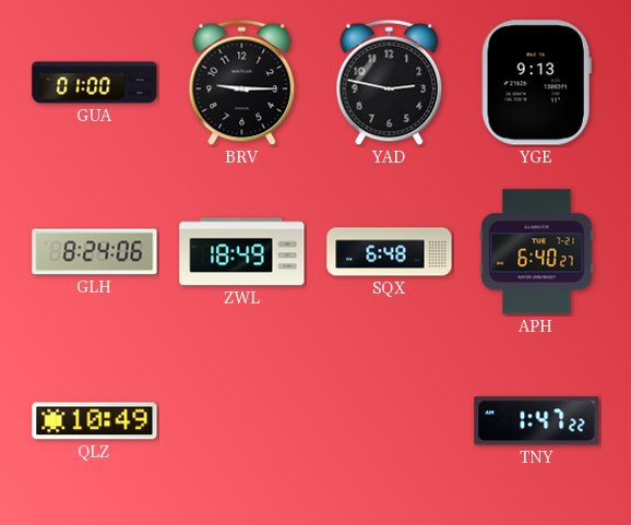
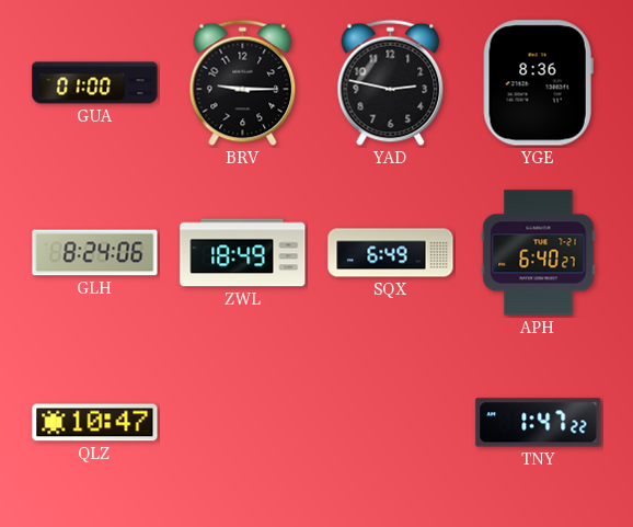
YGE: 9:13 -> 8:36 (538, 83)
SQX: 6:48 -> 6:49 (391, 253)
QLZ: 10:49 -> 10:47 (95, 423)
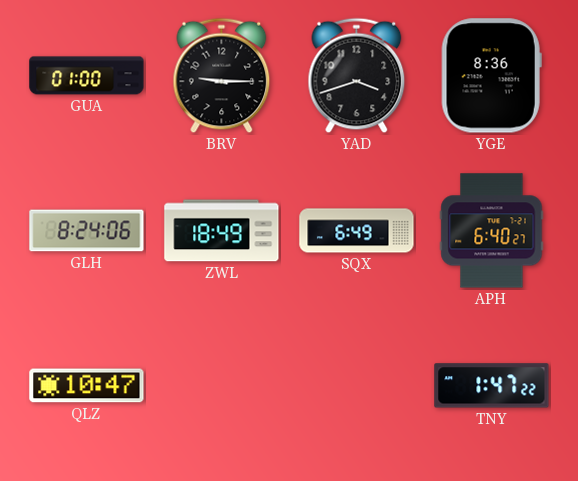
YAD: 2:47 -> 3:42 (357, 76)
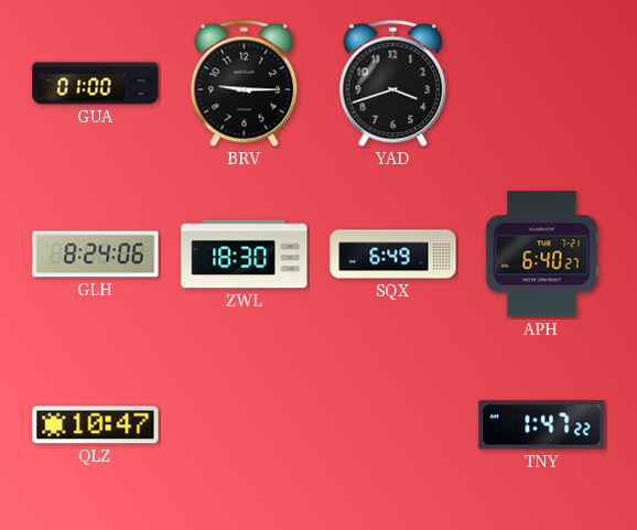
YGE: 8:36 -> none (491, 76)
ZWL: 18:49 -> 18:30 (245, 255)
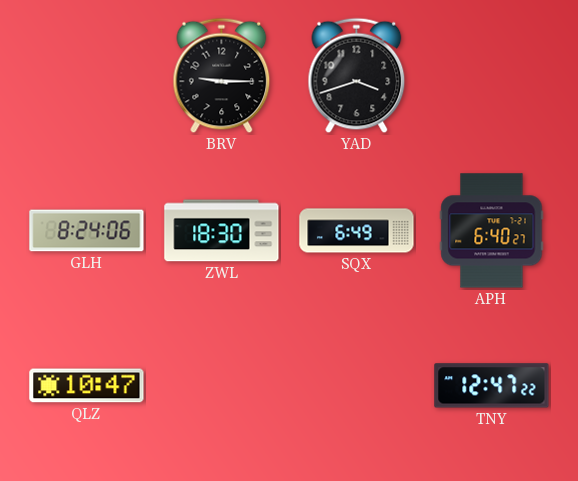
GUA: 01:00 -> none (96, 84)
TNY: 1:47 -> 12:47 (492, 386)
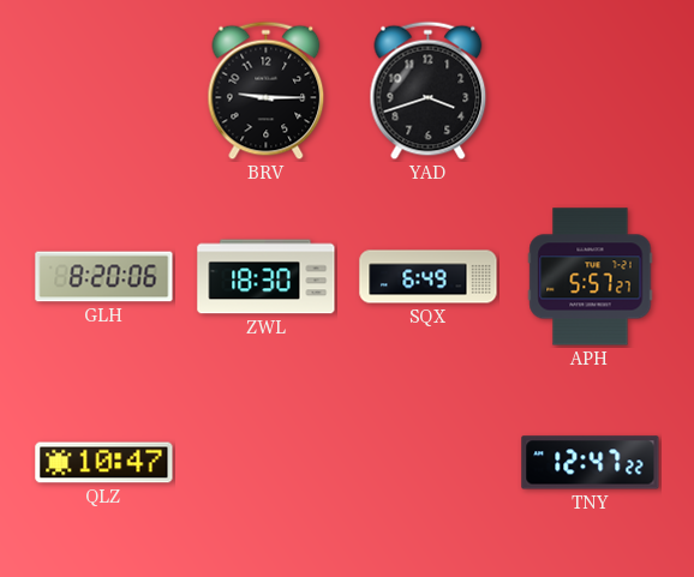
GLH: 8:24 -> 8:20 (104, 277)
APH: 6:40 -> 5:57 (591, 277)
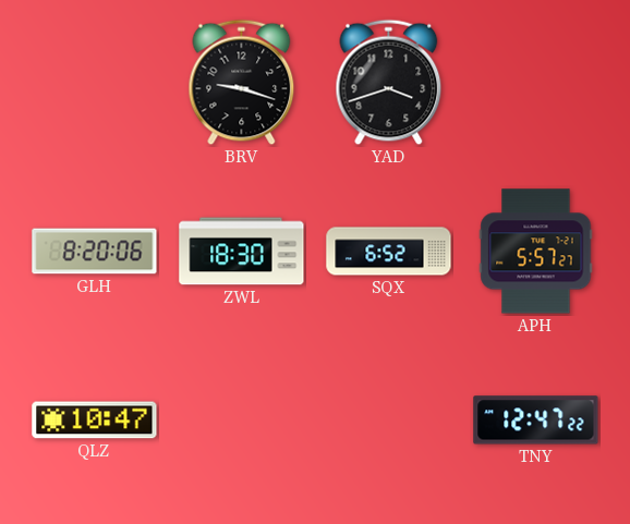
BRV: 9:15 -> 9:18 (242, 83)
SQX: 6:49 -> 6:52 (389, 252)
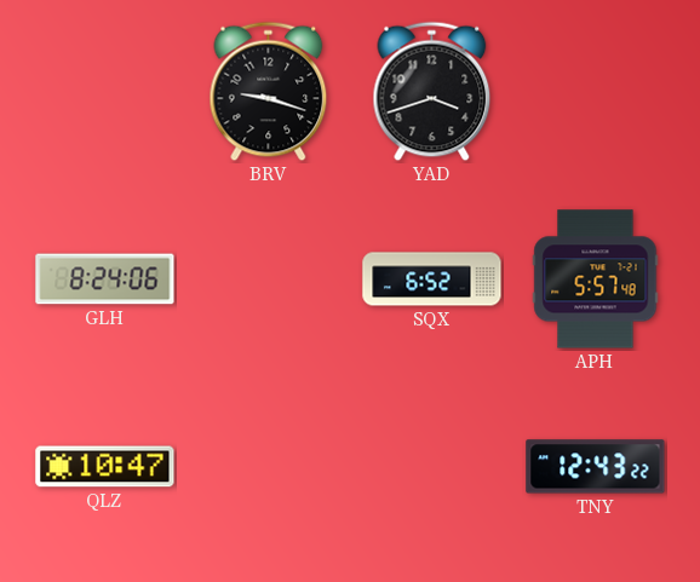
GLH: 8:20 -> 8:24 (105, 280)
ZWL: 18:30 -> none (242, 252)
APH: 5:57:27 -> 5:57:48 (596, 280)
TNY: 12:47 -> 12:43 (596, 467)
